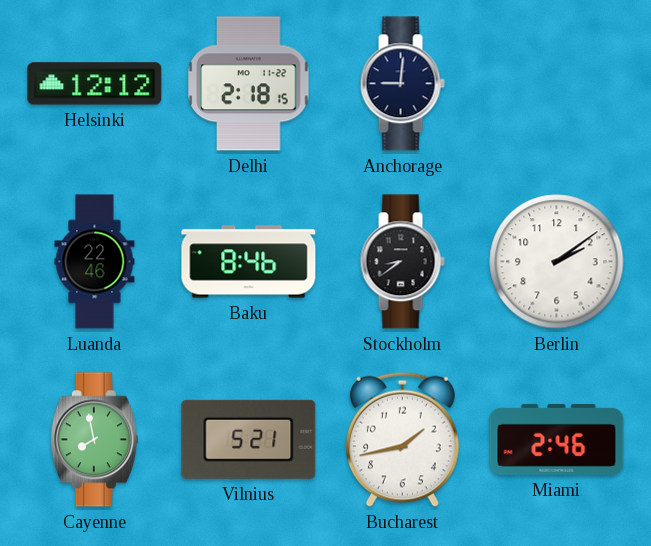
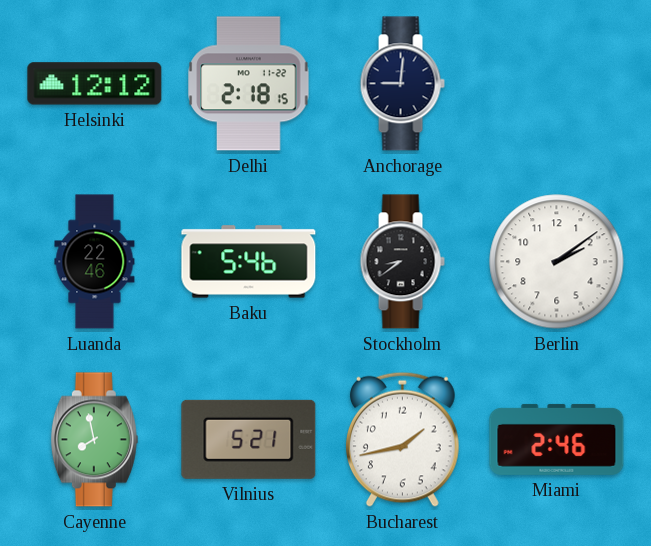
Baku: 8:46 -> 5:46 (249, 262)
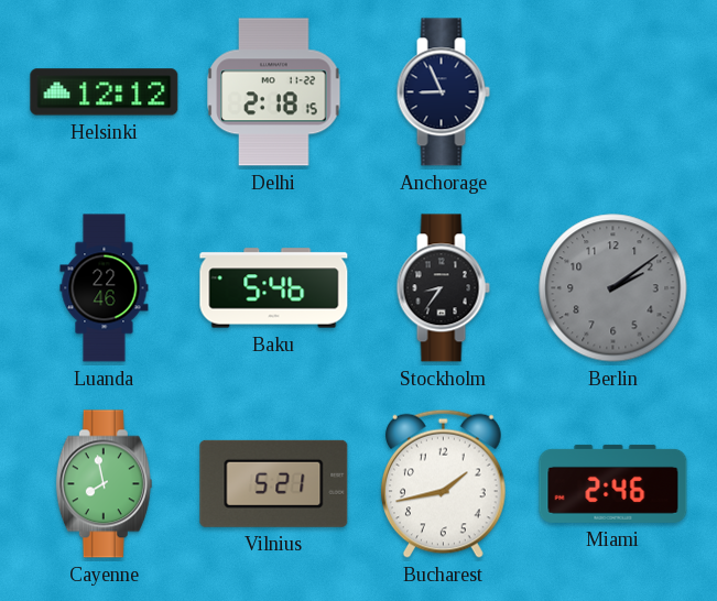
Anchorage: 9:01 -> 8:56 (443, 92)
Stockholm: 8:39 -> 8:36 (443, 288)
Berlin dial: white -> grey (613, 288)
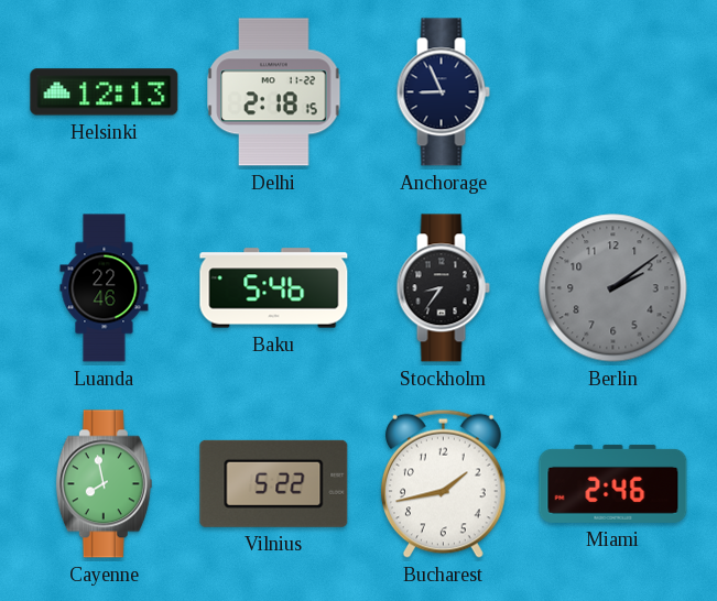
Helsinki: 12:12 -> 12:13 (105, 92)
Vilnius: 5:21 -> 5:22 (274, 483)
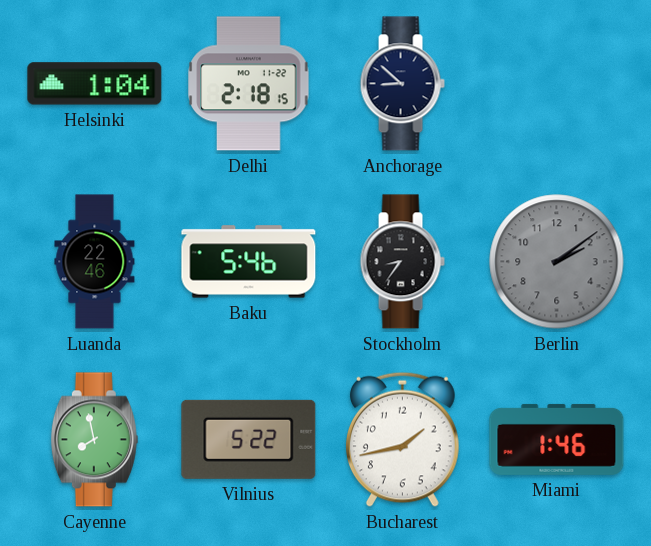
Helsinki: 12:13 -> 1:04 (95, 84)
Anchorage: 8:56 -> 8:52 (402, 84)
Miami: 2:46 -> 1:46 (557, 439)
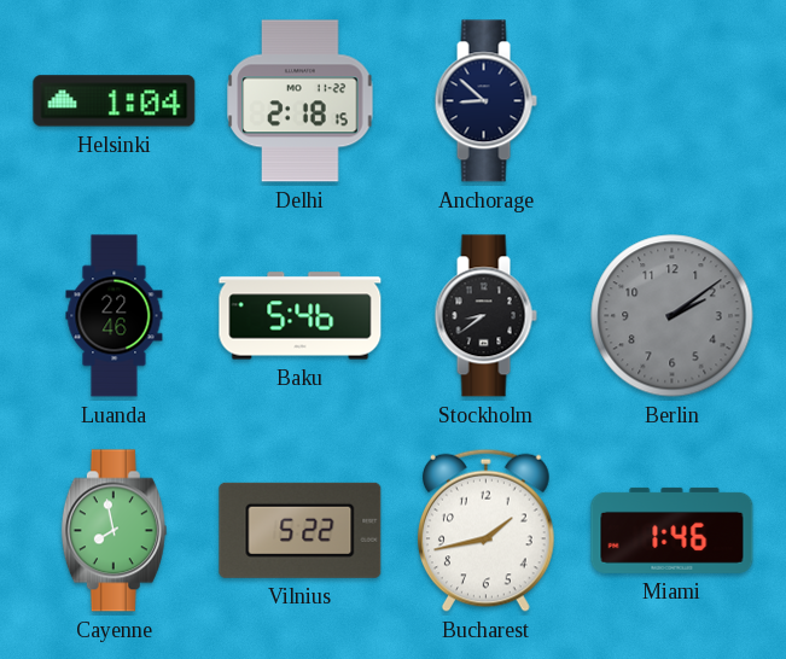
Stockholm: 8:36 -> 8:39 (485, 316)
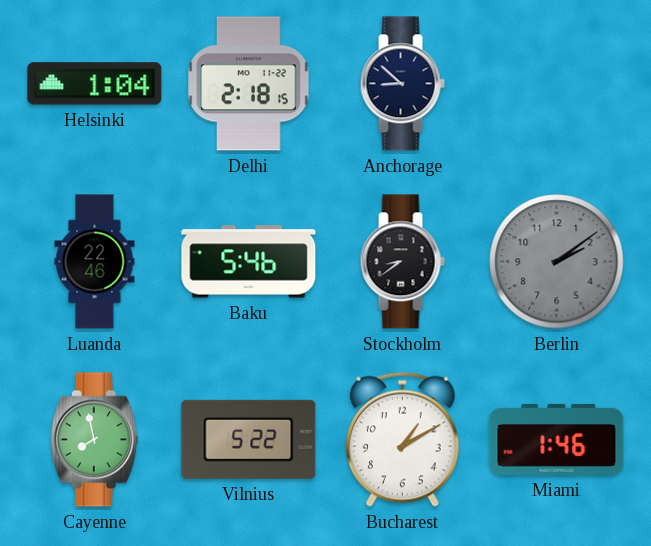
Bucharest: 1:43 -> 1:10 (402, 439)
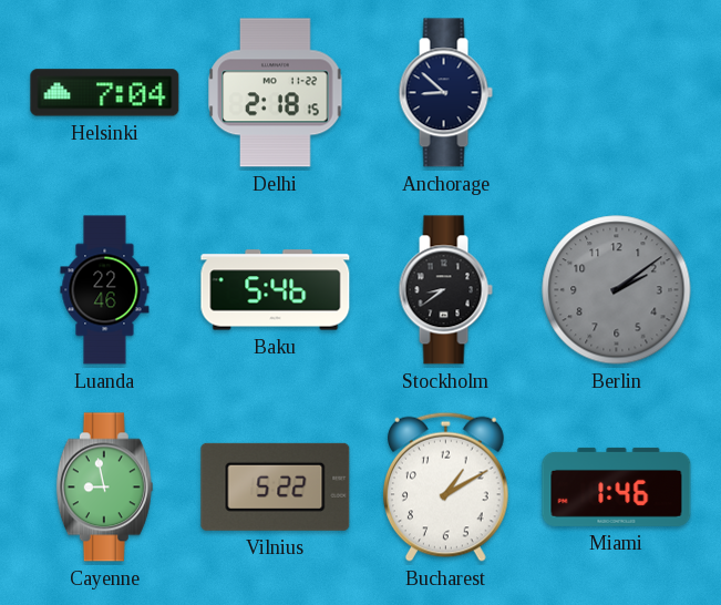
Helsinki: 1:04 -> 7:04 (105, 93)
Cayenne: 7:58 -> 8:58 (104, 488)
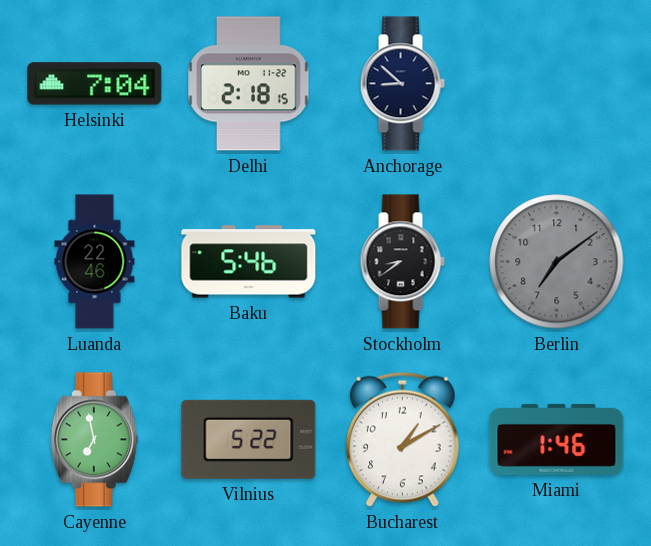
Berlin: 2:09 -> 7:09 (557, 262)
Cayenne: 8:58 -> 6:58 (94, 440)
